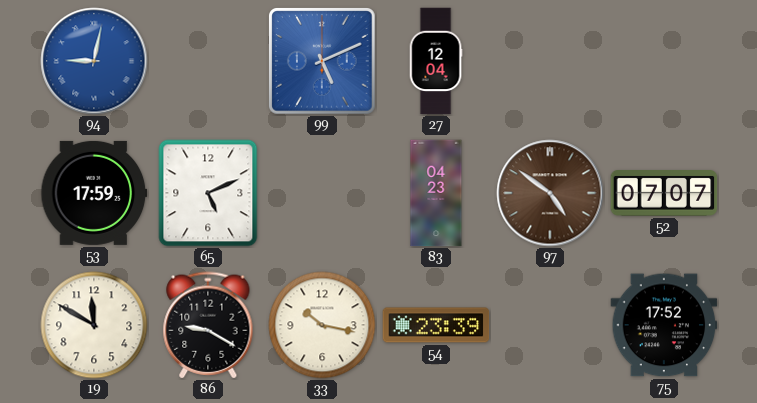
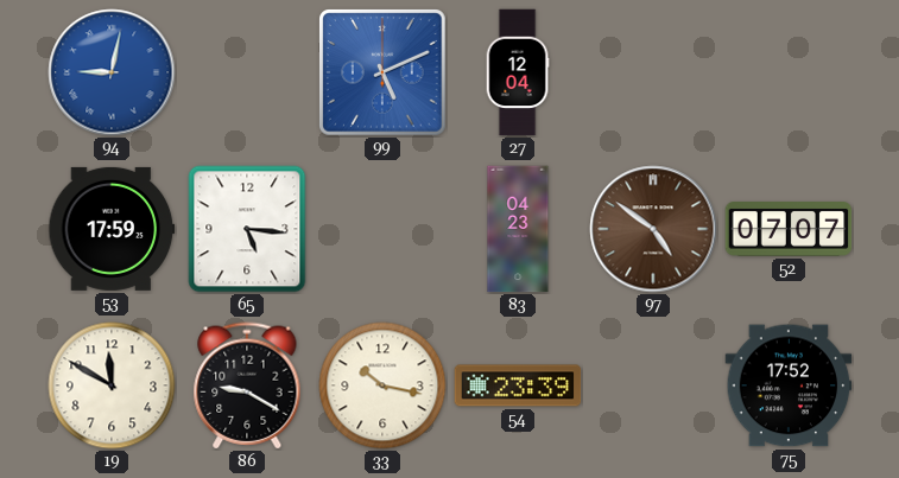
65: 5:11 -> 5:16 (247, 229)
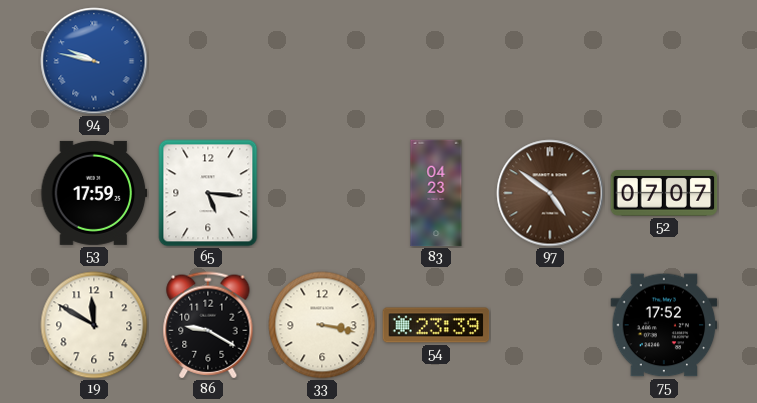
94: 9:02 -> 9:47 (94, 61)
99: 5:11 -> none (384, 74)
27: 12:04 -> none (518, 72)
33: 10:17 -> 3:17 (322, 325)
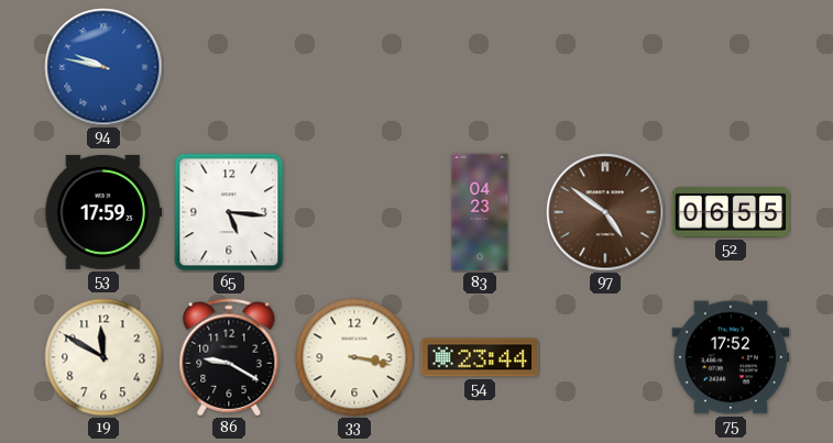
52: 07:07 -> 06:55 (731, 213)
54: 23:39 -> 23:44 (480, 357)
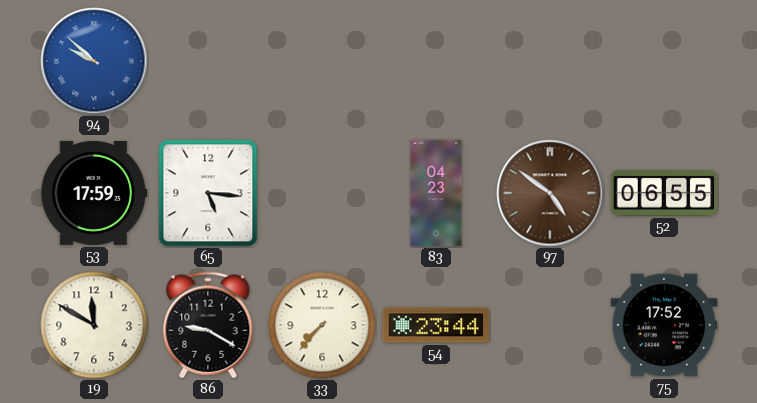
94: 9:47 -> 9:52 (94, 61)
33: 3:17 -> 7:37 (322, 325)
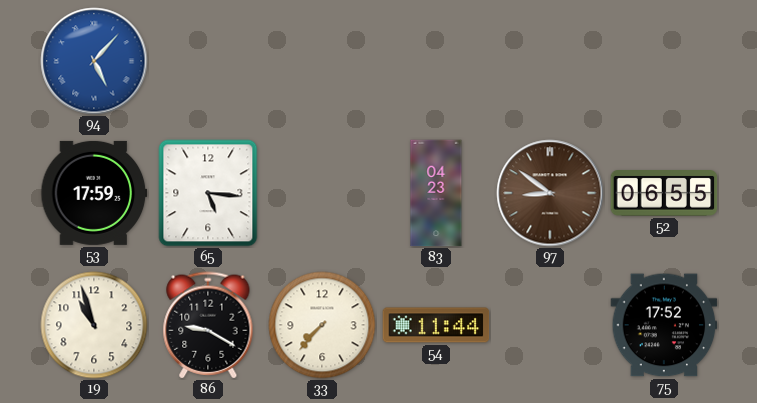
94: 9:52 -> 5:07 (94, 61)
97: 4:51 -> 8:51 (550, 193)
19: 11:50 -> 10:57 (94, 325)
54: 23:44 -> 11:44 (436, 325)
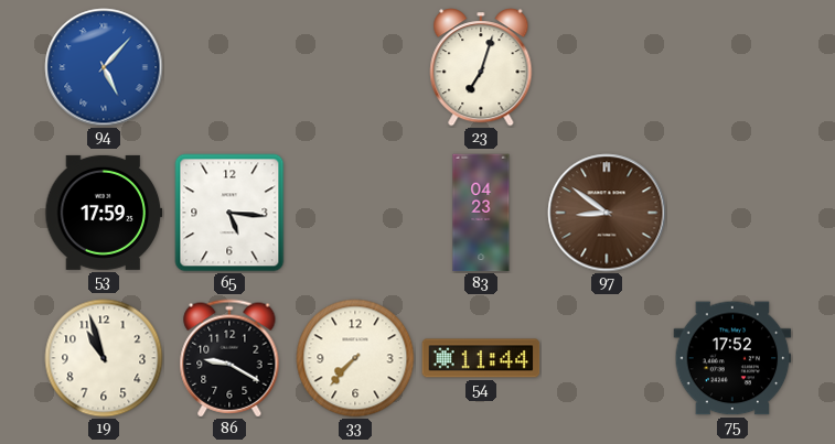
23: none -> 7:03 (481, 67)
52: 06:55 -> none (664, 194)
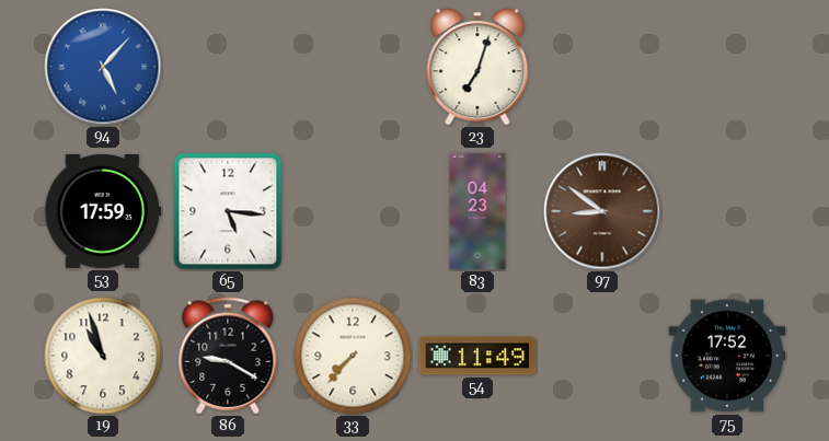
54: 11:44 -> 11:49 (477, 356)
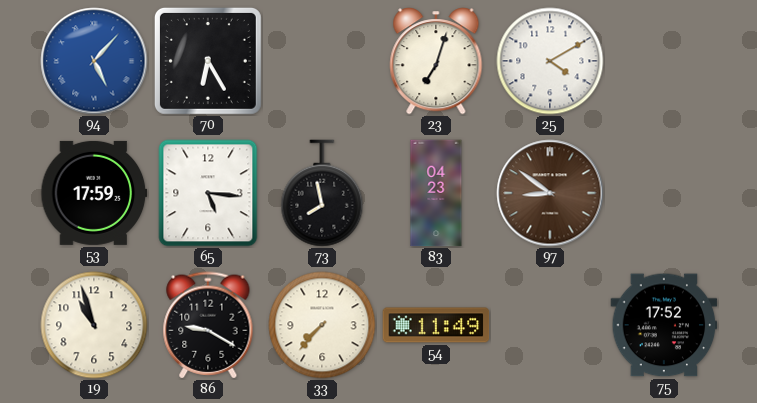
70: none -> 6:25 (208, 61)
25: none -> 4:10 (550, 61)
73: none -> 7:58 (322, 193)
